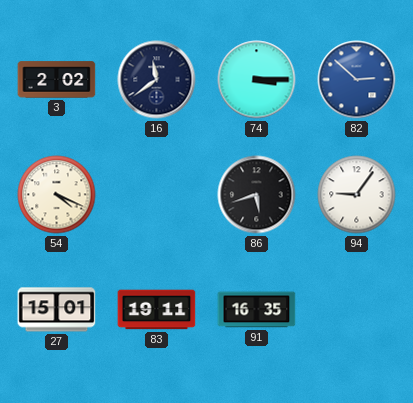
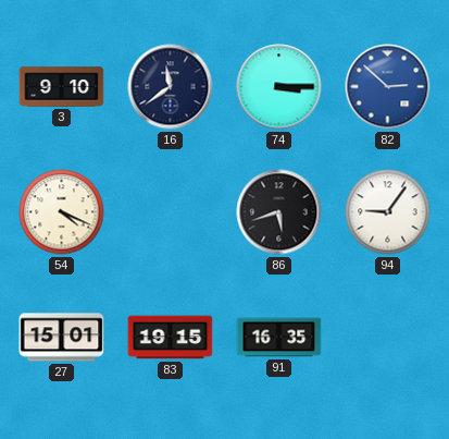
3: 2:02 -> 9:10 (62, 87)
83: 19:11 -> 19:15 (171, 338)
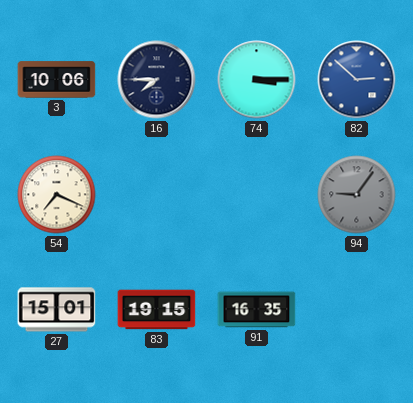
3: 9:10 -> 10:06 (57, 80)
16: 11:39 -> 7:45 (157, 80)
54: 4:19 -> 7:19 (57, 195)
86: 5:42 -> none (279, 212)
94 dial: white -> grey (357, 195)
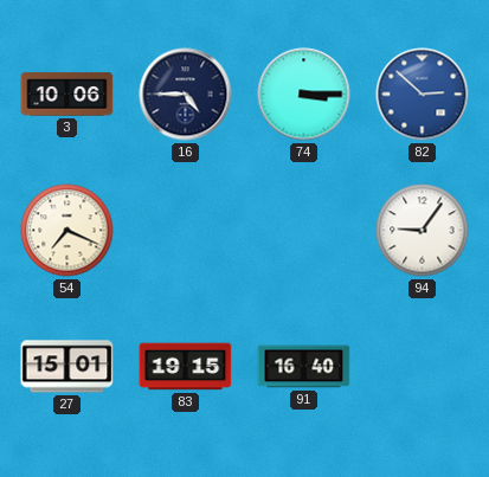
16: 7:45 -> 4:45 (186, 95)
94 dial: grey -> white (423, 231)
91: 16:35 -> 16:40 (304, 367)
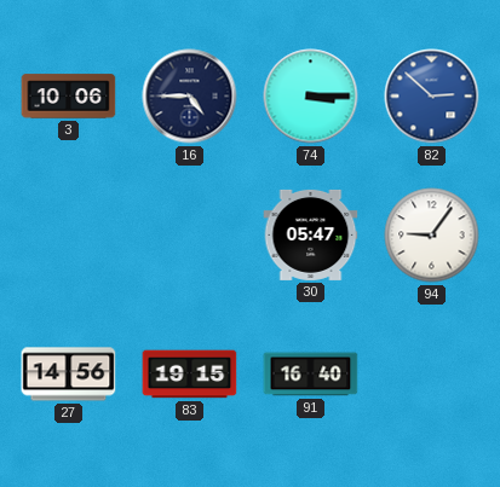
54: 7:19 -> none (67, 231)
30: none -> 05:47 (311, 234)
27: 15:01 -> 14:56 (69, 375)
